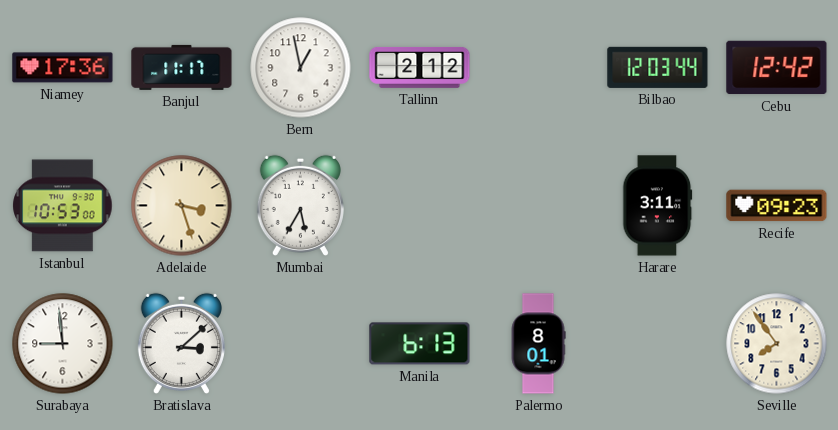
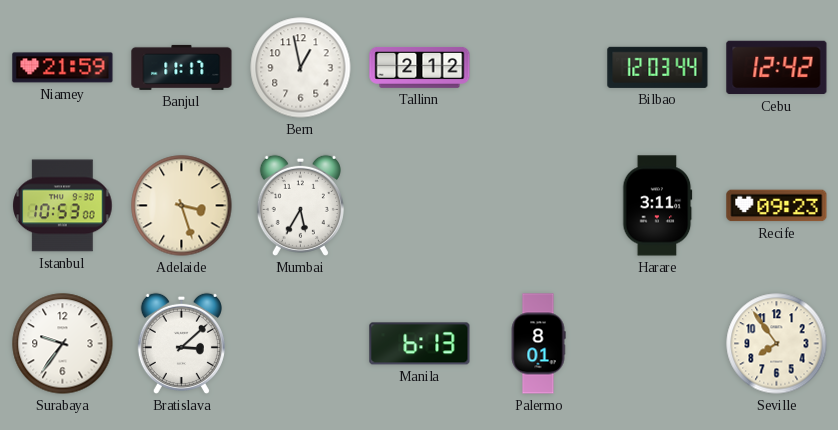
Niamey: 17:36 -> 21:59 (63, 68)
Surabaya: 8:59 -> 9:36 (63, 344)
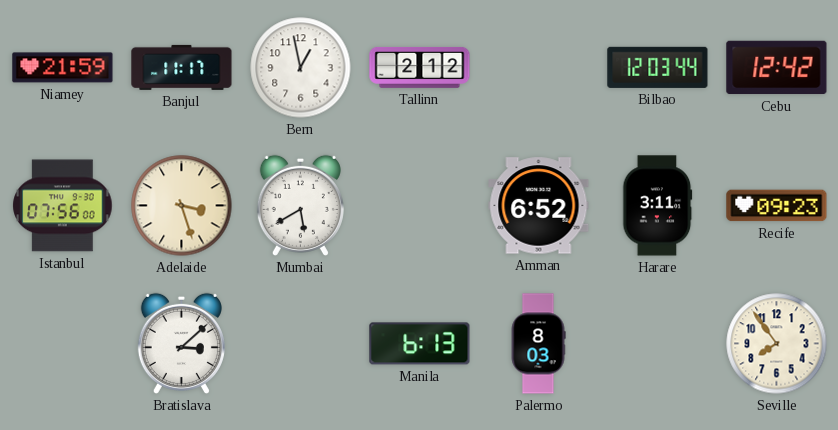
Istanbul: 10:53 -> 07:56 (63, 206)
Mumbai: 5:35 -> 5:40 (300, 205)
Amman: none -> 6:52 (539, 206)
Surabaya: 9:36 -> none (63, 344)
Palermo: 8:01 -> 8:03 (538, 344)
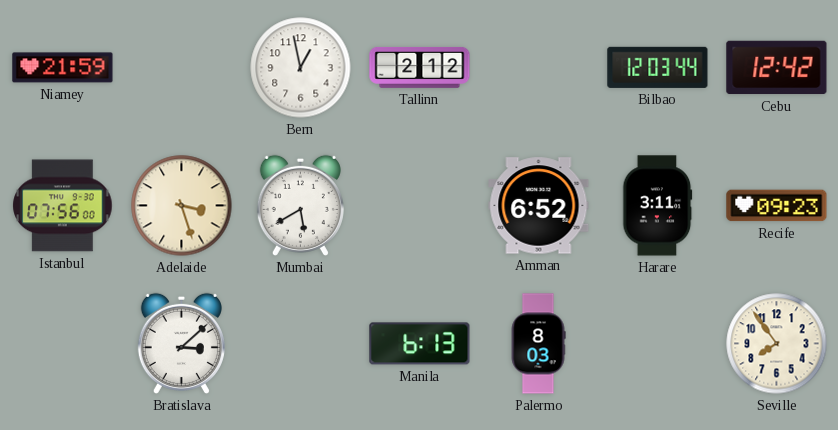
Banjul: 11:17 -> none (182, 67)
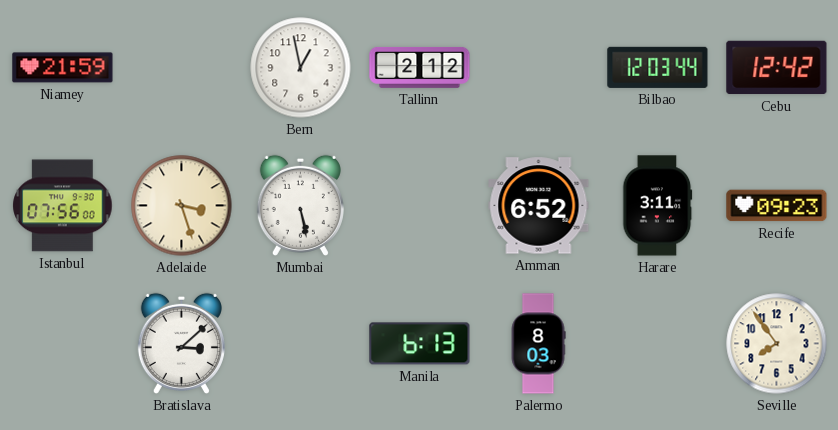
Mumbai: 5:40 -> 5:28 (300, 205)
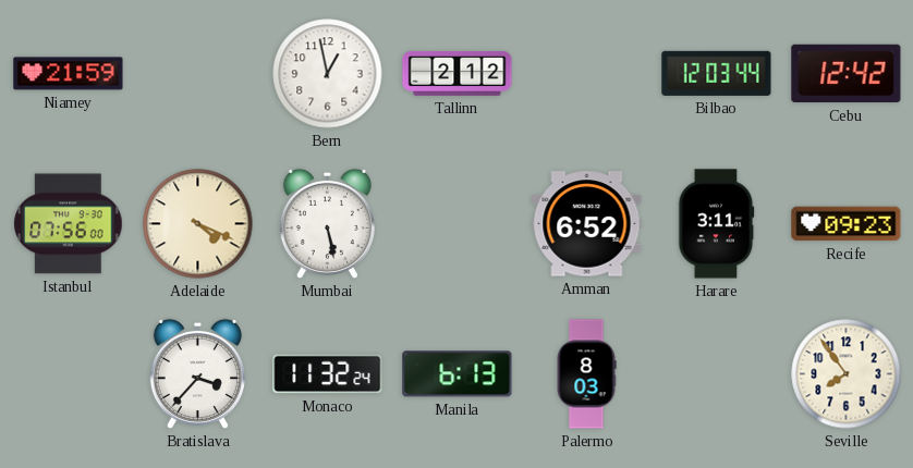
Adelaide: 3:27 -> 4:19 (198, 224)
Bratislava: 3:08 -> 3:37 (197, 373)
Monaco: none -> 11:32 (328, 374)
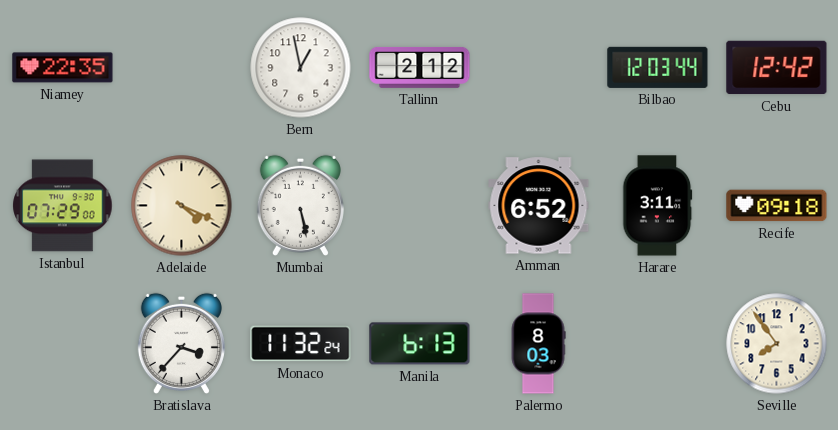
Niamey: 21:59 -> 22:35 (63, 68)
Istanbul: 07:56 -> 07:29 (63, 206)
Recife: 09:23 -> 09:18 (777, 206)
